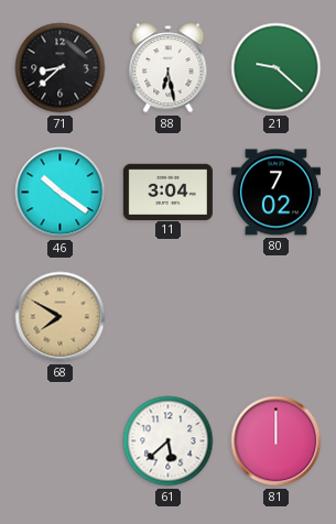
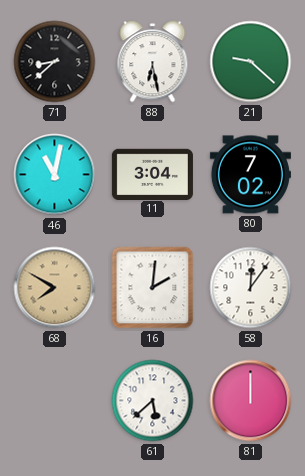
46: 10:21 -> 11:02 (55, 175)
16: none -> 2:01 (153, 288)
58: none -> 12:06 (251, 288)
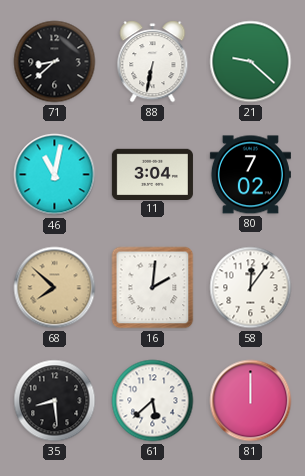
88: 6:28 -> 6:32 (153, 62)
68: 7:50 -> 7:52 (55, 288)
35: none -> 8:29 (55, 401)
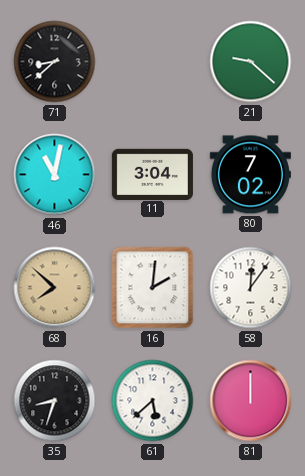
88: 6:32 -> none (153, 62)
35: 8:29 -> 8:33 (55, 401)
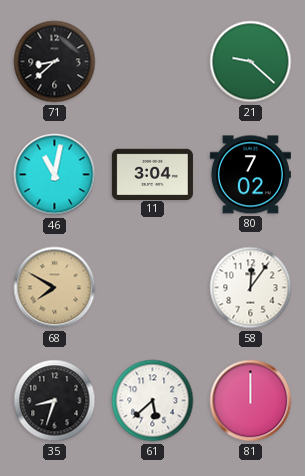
68: 7:52 -> 7:50 (55, 288)
16: 2:01 -> none (153, 288)
